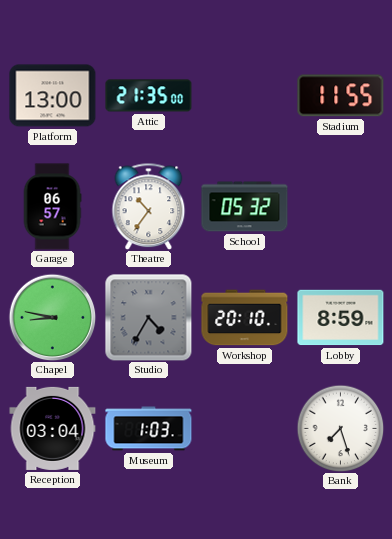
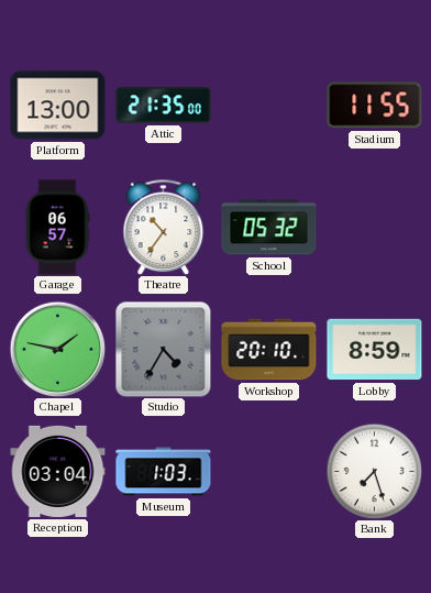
Chapel: 8:47 -> 1:47 (57, 349)
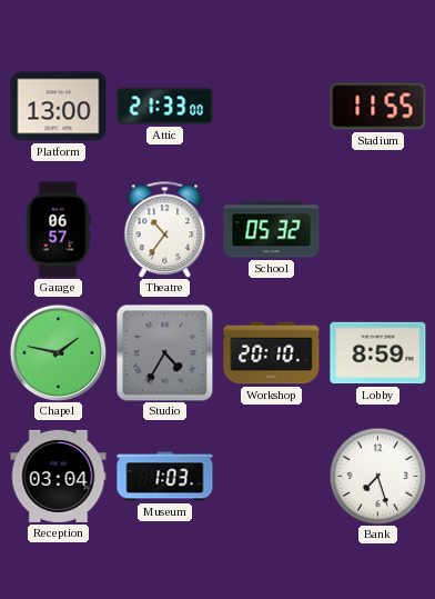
Attic: 21:35 -> 21:33 (165, 107)
